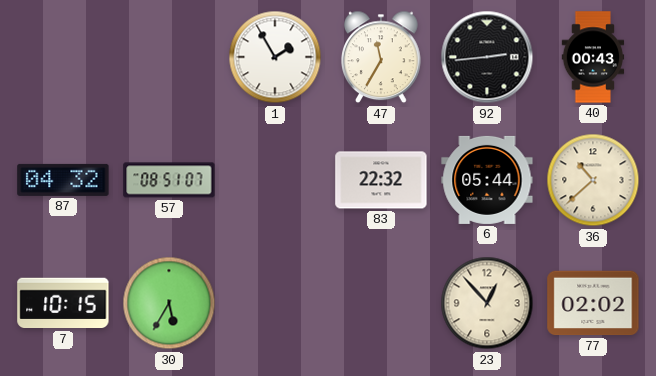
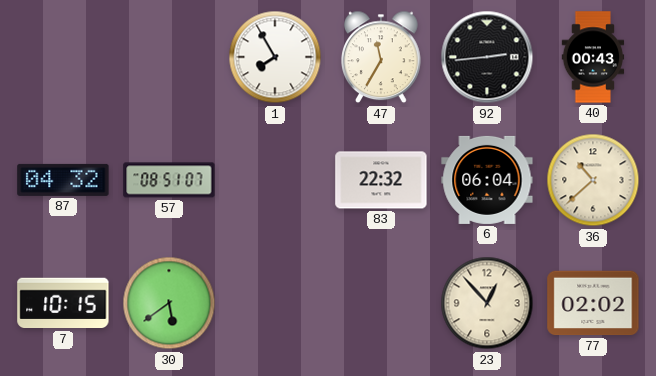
1: 1:55 -> 7:55 (275, 57)
6: 05:44 -> 06:04 (487, 180)
30: 5:35 -> 5:39 (169, 303)
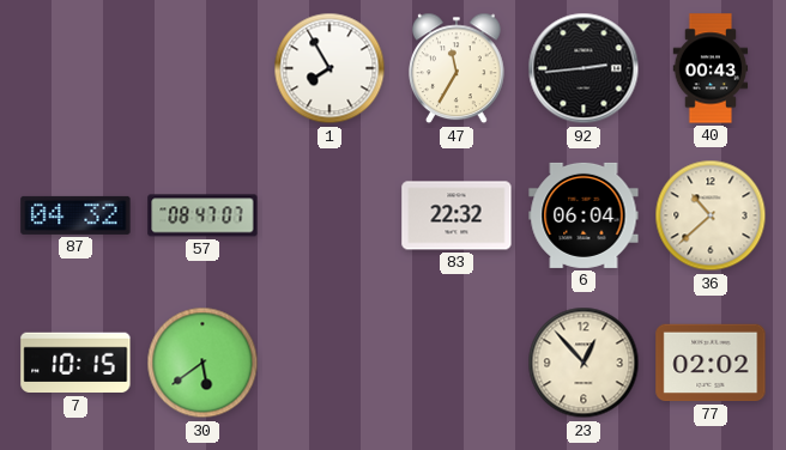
57: 08:51 -> 08:47 (202, 215)
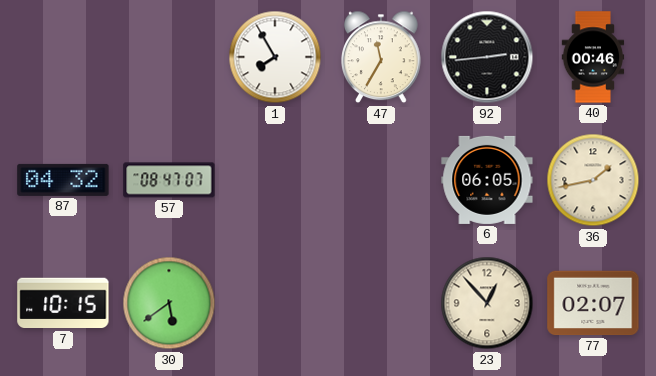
40: 00:43 -> 00:46 (593, 57)
83: 22:32 -> none (457, 215)
6: 06:04 -> 06:05 (487, 180)
36: 10:38 -> 1:43 (593, 180)
77: 02:02 -> 02:07 (593, 303)
